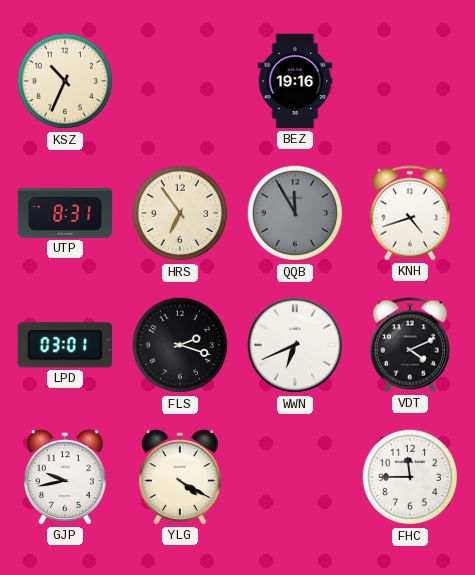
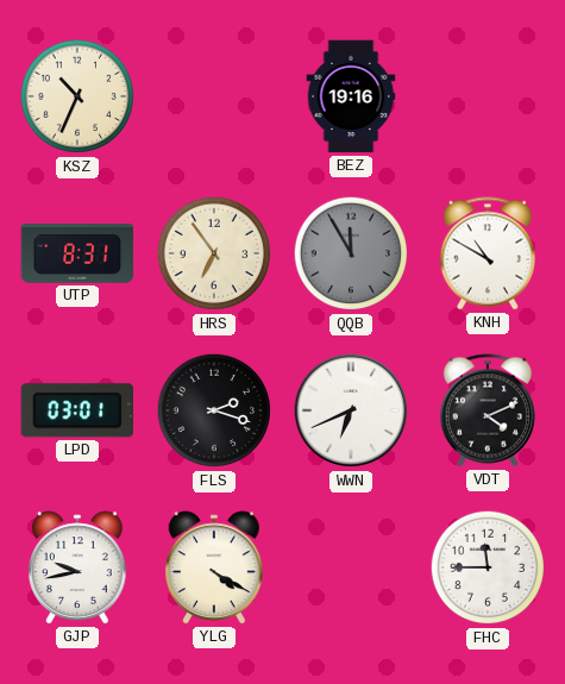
KNH: 4:42 -> 10:50 (488, 253)
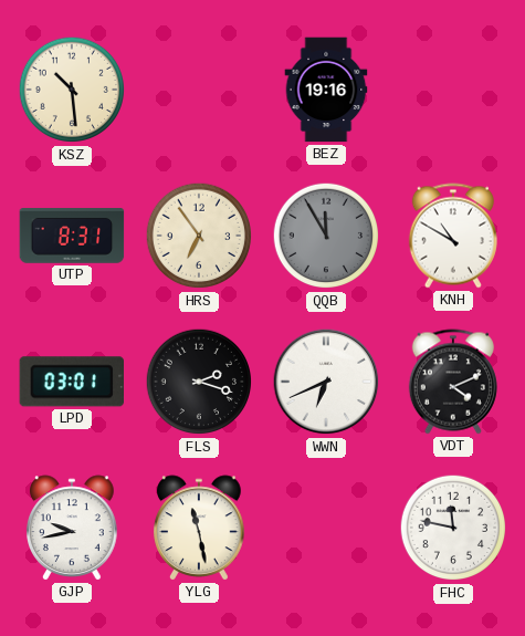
KSZ: 10:34 -> 10:29 (72, 90)
YLG: 4:20 -> 11:28 (199, 528)
FHC: 11:45 -> 11:47 (453, 528)
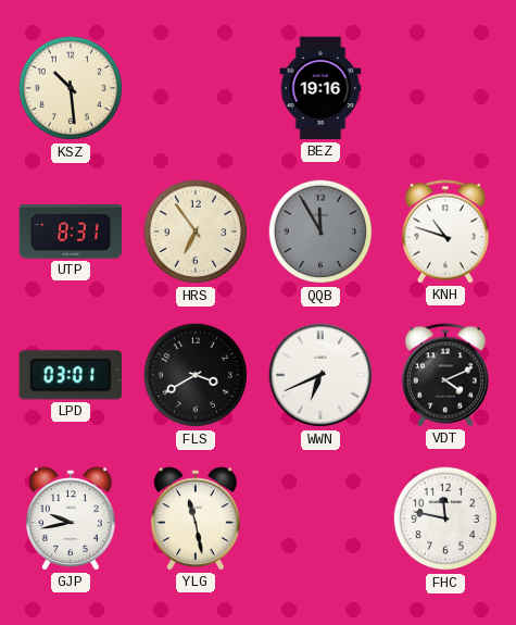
KNH: 10:50 -> 10:48 (445, 232)
FLS: 2:18 -> 3:40 (196, 375)
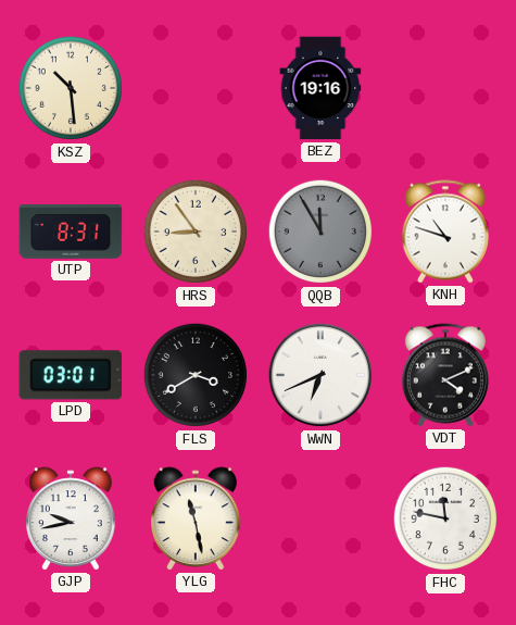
HRS: 6:54 -> 8:54 (196, 232)
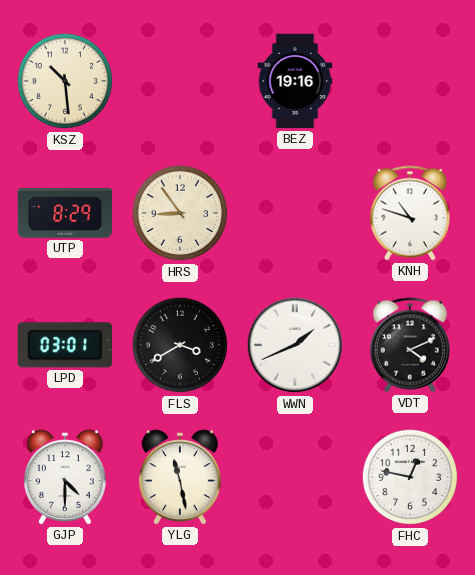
UTP: 8:31 -> 8:29 (65, 214)
QQB: 11:55 -> none (320, 232)
WWN: 6:41 -> 1:41 (295, 345)
GJP: 9:43 -> 4:30 (65, 477)
FHC: 11:47 -> 12:47 (410, 477)
